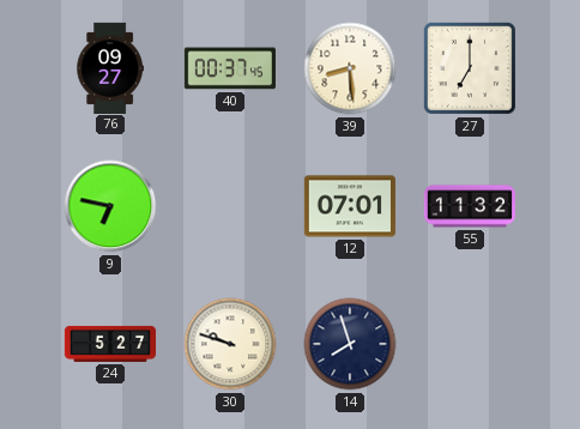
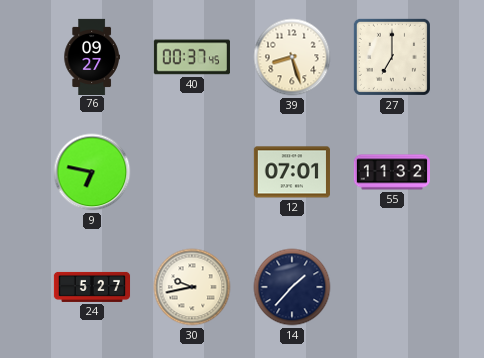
39: 8:29 -> 8:27 (292, 57)
30: 9:48 -> 9:43 (192, 287)
14: 7:57 -> 1:37 (292, 287)
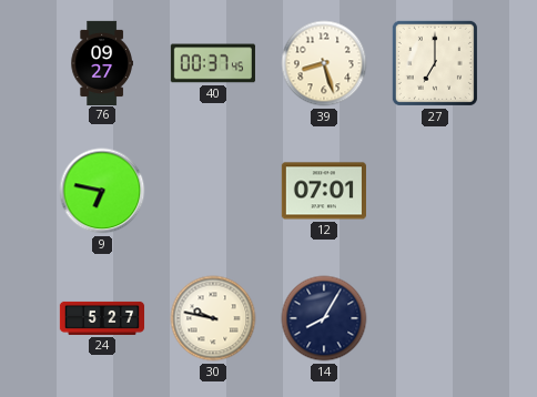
55: 11:32 -> none (391, 172)
30: 9:43 -> 9:47 (213, 318)
14: 1:37 -> 8:05 (324, 318)
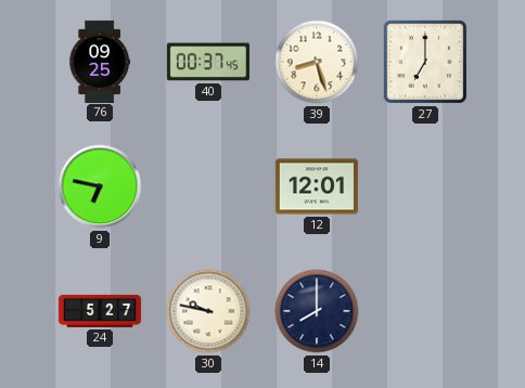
76: 09:27 -> 09:25 (100, 61)
12: 07:01 -> 12:01 (317, 186)
14: 8:05 -> 8:00 (317, 311)
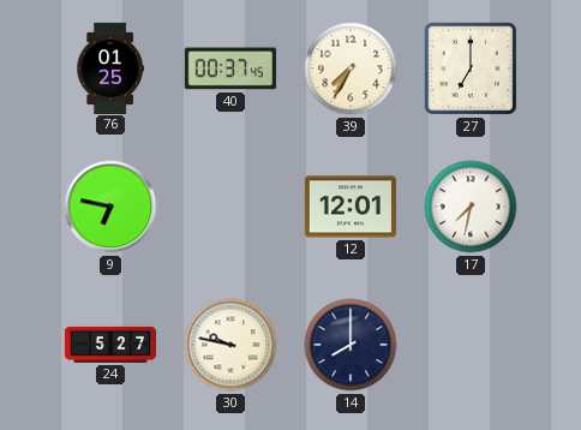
76: 09:25 -> 01:25 (110, 67)
39: 8:27 -> 7:35 (351, 68)
17: none -> 7:32 (471, 207)
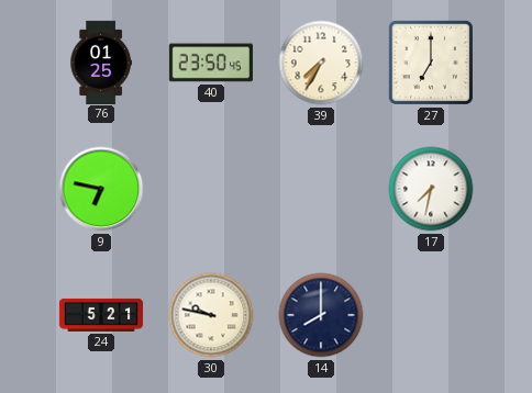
40: 00:37 -> 23:50 (211, 63)
12: 12:01 -> none (351, 207)
24: 5:27 -> 5:21 (101, 315)
